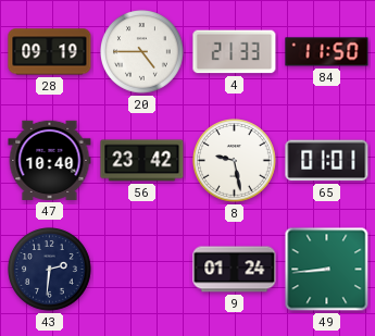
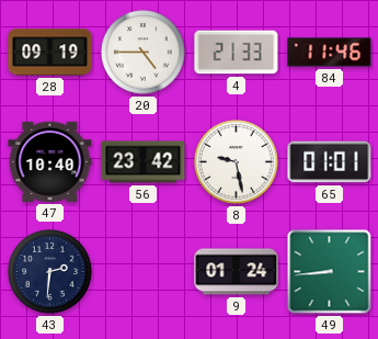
84: 11:50 -> 11:46 (330, 53)
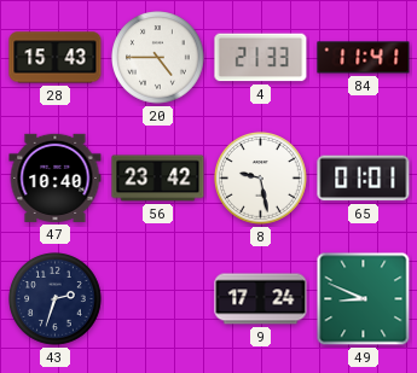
28: 09:19 -> 15:43 (56, 58)
84: 11:46 -> 11:41 (364, 58)
43: 2:31 -> 2:33 (56, 299)
9: 01:24 -> 17:24 (261, 299)
49: 8:44 -> 8:49 (364, 299)
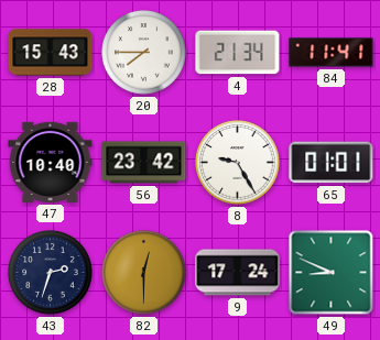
20: 4:45 -> 7:45 (144, 53)
4: 21:33 -> 21:34 (238, 53)
8: 9:28 -> 9:25 (238, 163)
82: none -> 12:30 (144, 273)
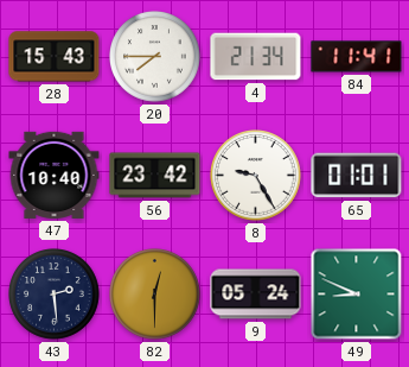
43: 2:33 -> 2:29 (55, 295)
9: 17:24 -> 05:24 (256, 295)
